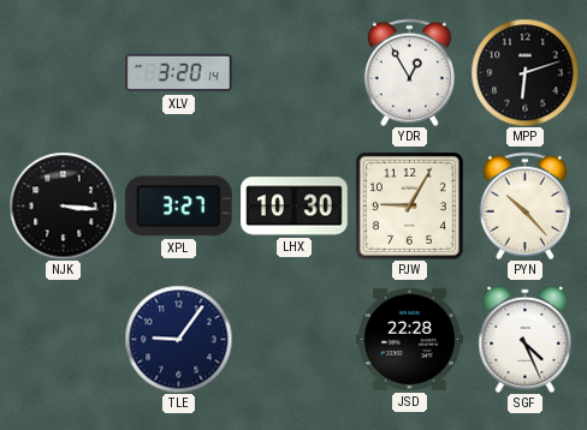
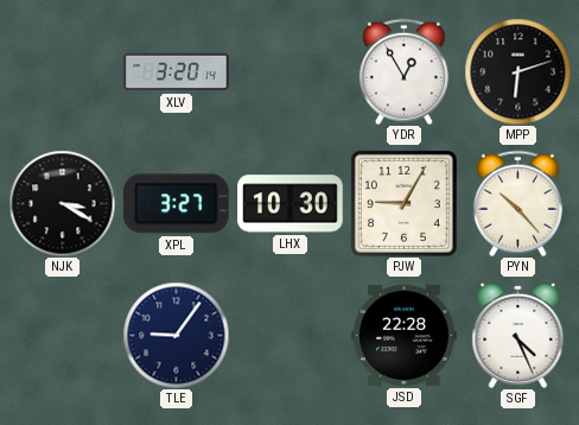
NJK: 3:16 -> 3:20 (62, 203)
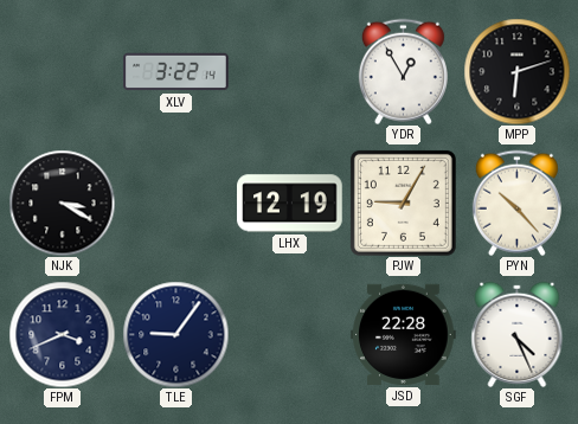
XLV: 3:20 -> 3:22 (176, 72)
XPL: 3:27 -> none (176, 204)
LHX: 10:30 -> 12:19 (290, 204)
FPM: none -> 3:41 (62, 334)
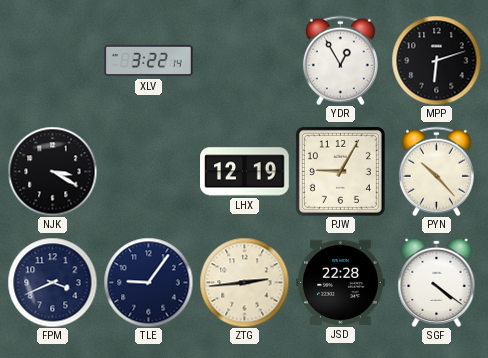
ZTG: none -> 2:44 (244, 282)
SGF: 4:26 -> 4:21 (437, 282)
